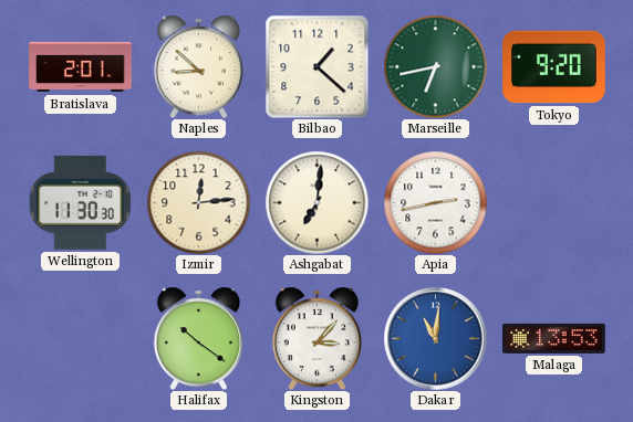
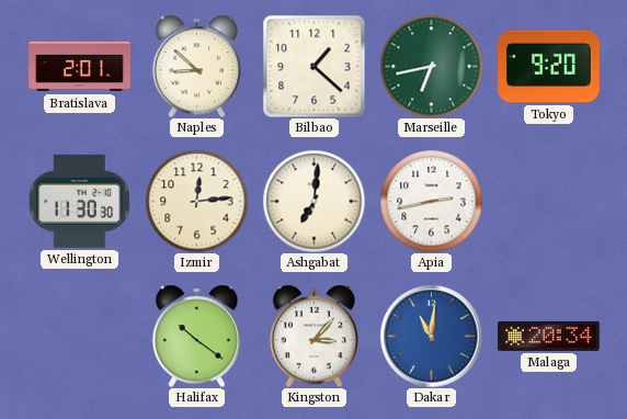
Malaga: 13:53 -> 20:34 (549, 336)
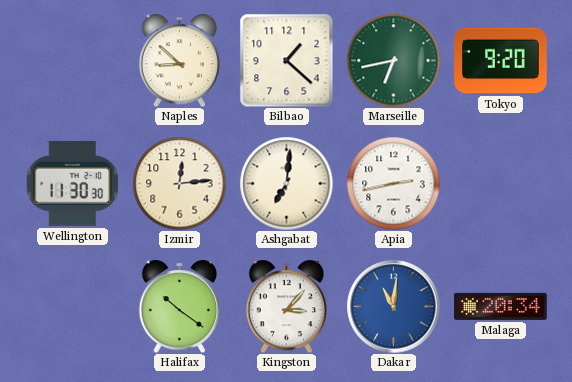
Bratislava: 2:01 -> none (80, 67)
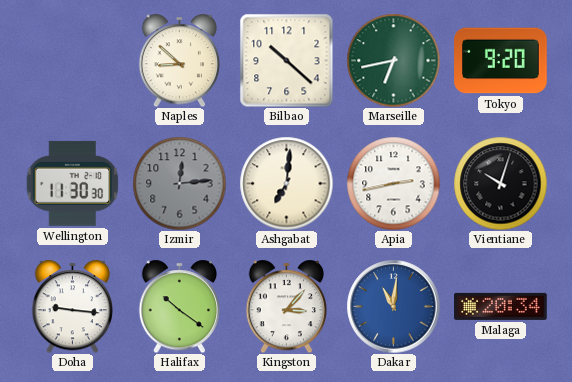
Bilbao: 1:22 -> 10:22 (286, 60)
Izmir dial: cream -> grey (179, 183)
Vientiane: none -> 10:03 (500, 183)
Doha: none -> 9:16 (72, 306)
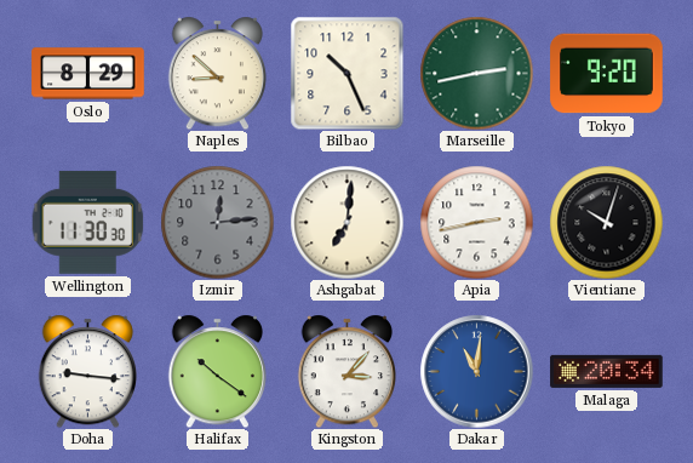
Oslo: none -> 8:29 (88, 74)
Bilbao: 10:22 -> 10:26 (346, 73)
Marseille: 6:43 -> 2:43 (476, 73)
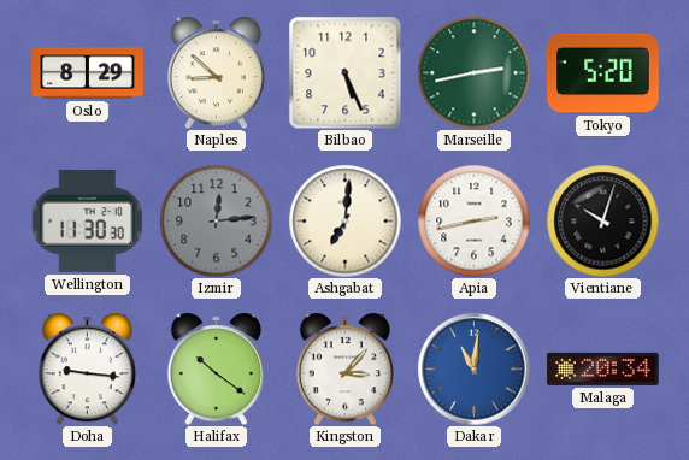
Bilbao: 10:26 -> 5:26 (344, 72)
Tokyo: 9:20 -> 5:20 (603, 73)
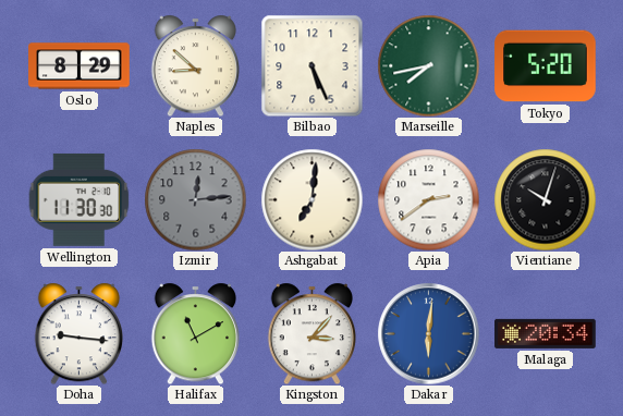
Marseille: 2:43 -> 7:43 (428, 65)
Apia: 2:43 -> 2:39 (428, 199)
Halifax: 10:21 -> 11:10 (195, 333)
Dakar: 11:01 -> 6:01 (428, 333)
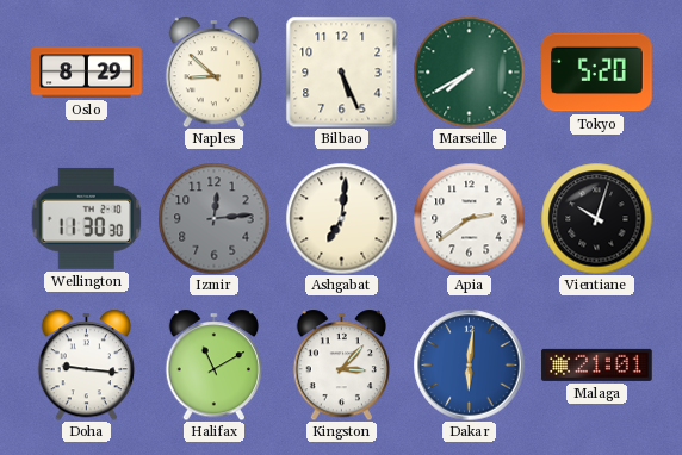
Marseille: 7:43 -> 7:40 (469, 71)
Malaga: 20:34 -> 21:01 (597, 364)
